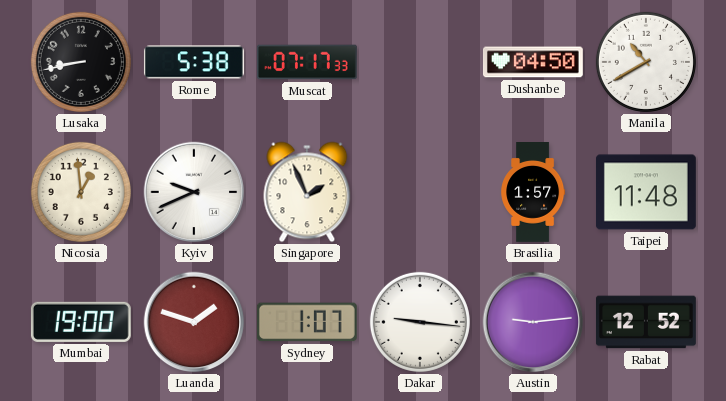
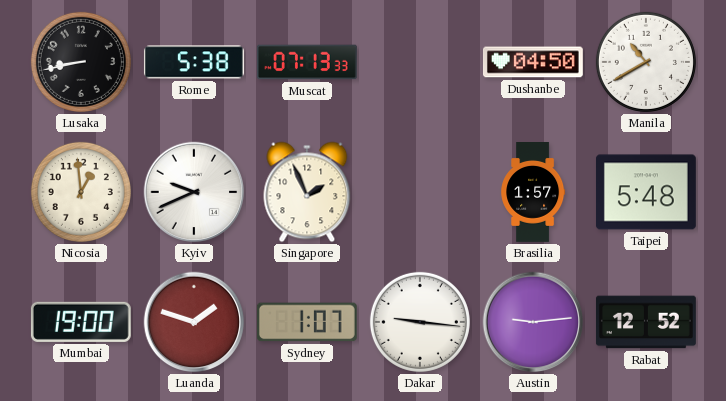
Muscat: 07:17 -> 07:13 (307, 62)
Taipei: 11:48 -> 5:48 (646, 192)
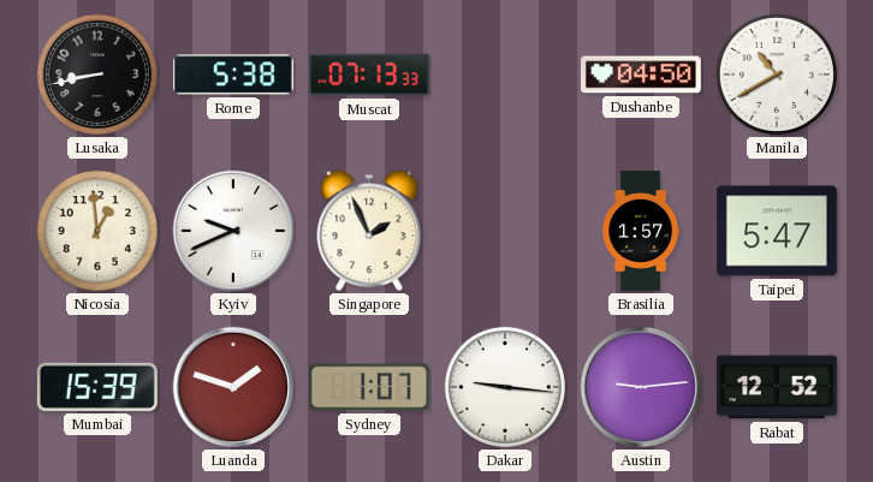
Taipei: 5:48 -> 5:47 (777, 231)
Mumbai: 19:00 -> 15:39 (97, 387)
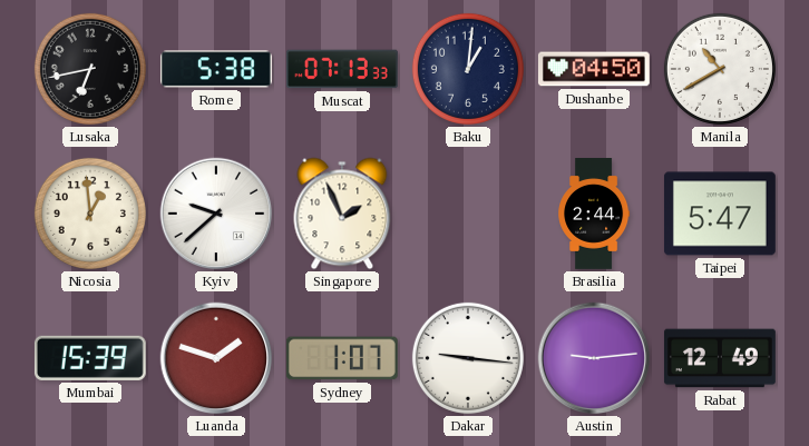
Lusaka: 8:43 -> 6:43 (90, 69)
Baku: none -> 1:01 (468, 69)
Kyiv: 9:41 -> 9:38 (216, 214)
Brasilia: 1:57 -> 2:44 (594, 215)
Rabat: 12:52 -> 12:49 (720, 358)
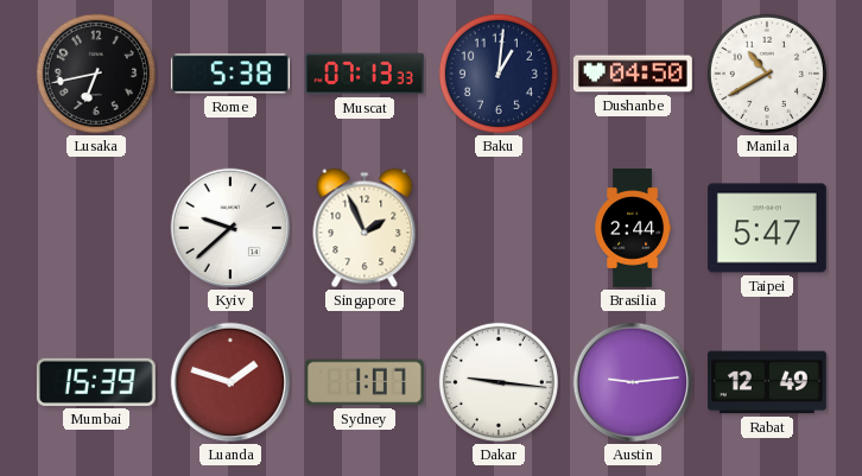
Nicosia: 12:59 -> none (90, 214)
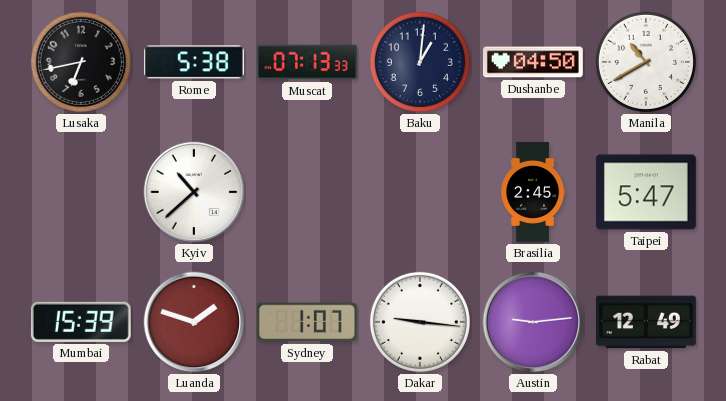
Kyiv: 9:38 -> 10:38 (194, 192)
Singapore: 1:56 -> none (365, 228)
Brasilia: 2:44 -> 2:45 (533, 193)
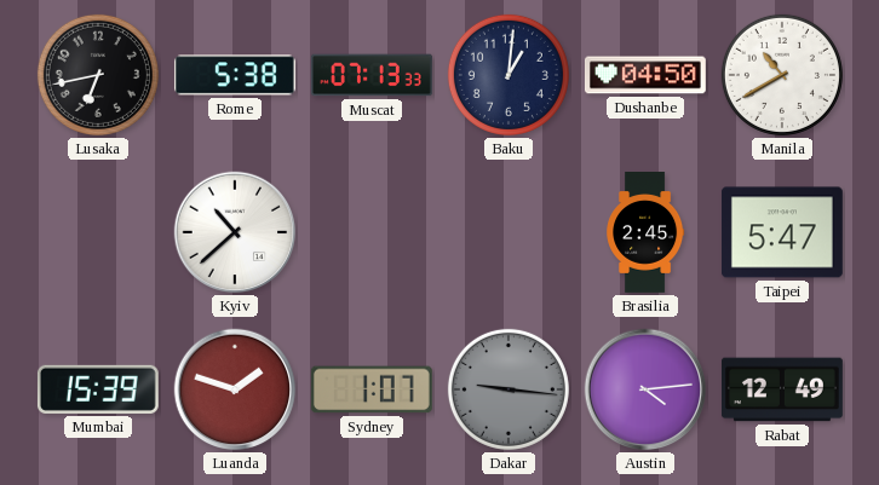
Dakar dial: white -> grey (509, 389)
Austin: 9:14 -> 4:14 (645, 389)
